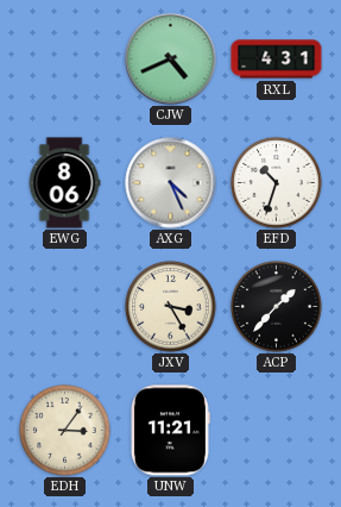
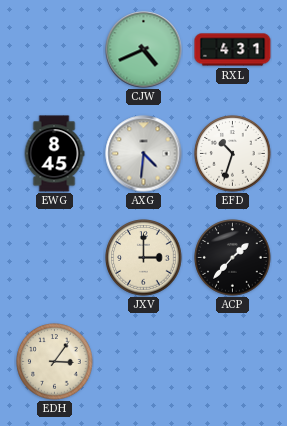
EWG: 8:06 -> 8:45 (54, 154)
AXG: 4:26 -> 4:31 (144, 154)
JXV: 3:25 -> 3:00 (144, 258)
UNW: 11:21 -> none (171, 431)
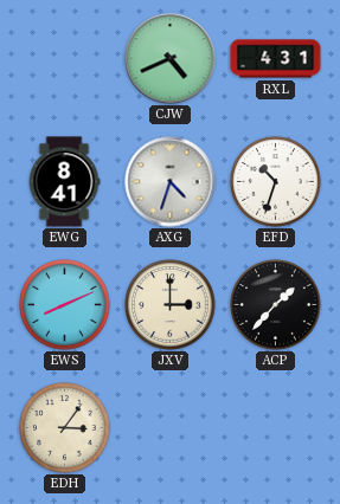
EWG: 8:45 -> 8:41 (64, 182)
AXG: 4:31 -> 4:33 (171, 182)
EWS: none -> 8:11 (65, 305)
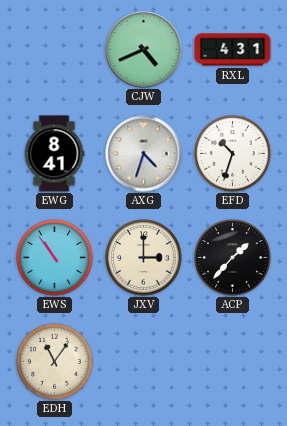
EWS: 8:11 -> 10:54 (55, 258)
EDH: 3:06 -> 11:06 (55, 362)
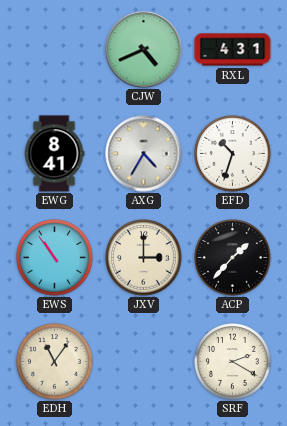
AXG: 4:33 -> 4:35 (144, 154)
SRF: none -> 2:20 (233, 362)
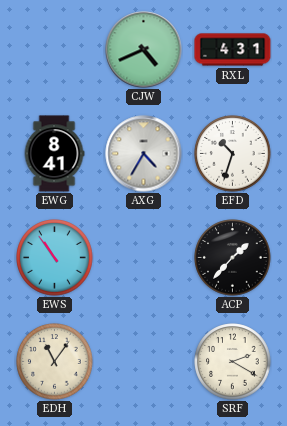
JXV: 3:00 -> none (144, 258)
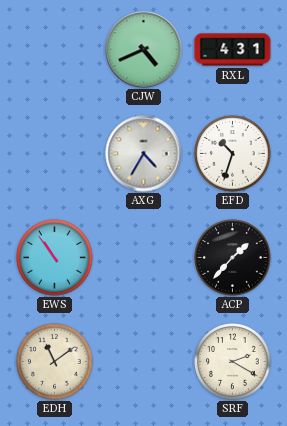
EWG: 8:41 -> none (54, 154)
EDH: 11:06 -> 11:09 (55, 362)
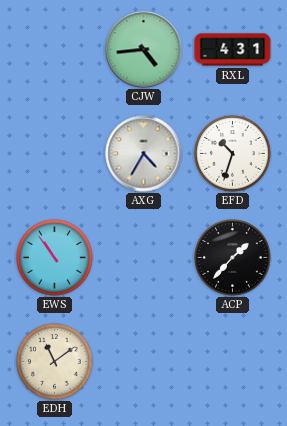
CJW: 4:41 -> 4:44 (144, 50)
SRF: 2:20 -> none (233, 362)
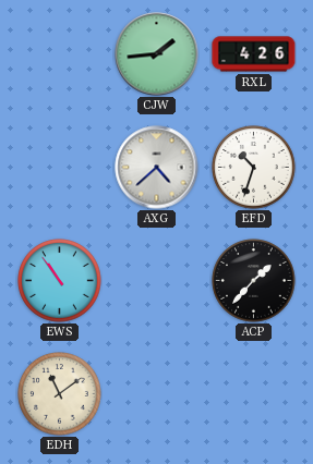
CJW: 4:44 -> 1:44 (157, 54)
RXL: 4:31 -> 4:26 (254, 54)
AXG: 4:35 -> 4:38 (157, 168)
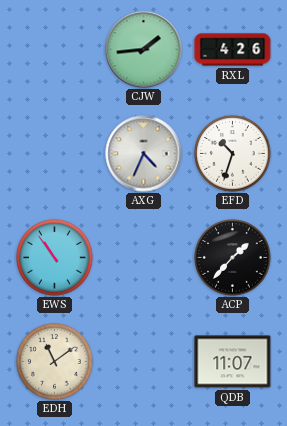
AXG: 4:38 -> 4:34 (144, 154)
QDB: none -> 11:07 (233, 362)
